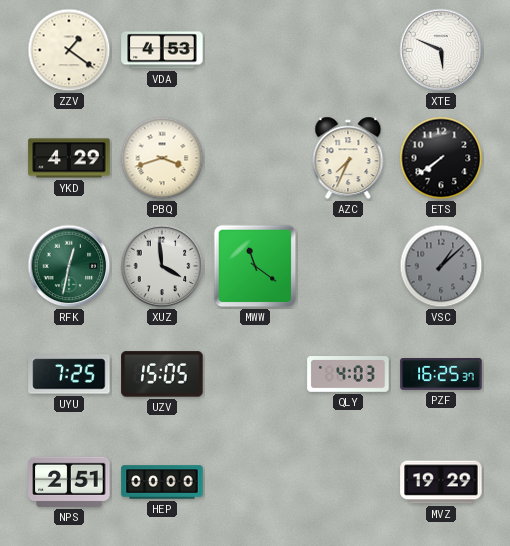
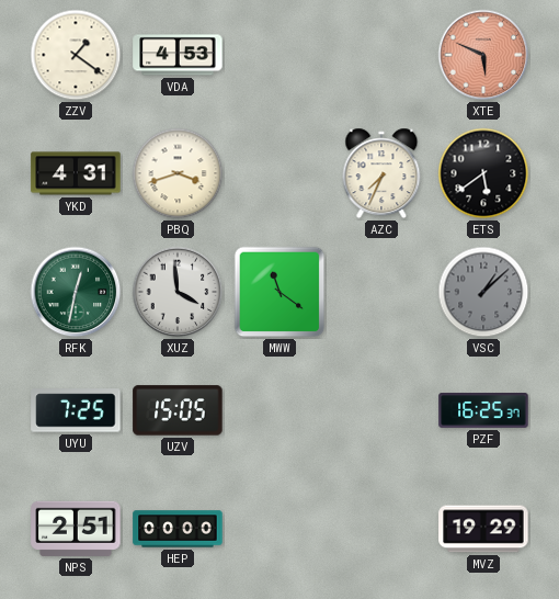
XTE dial: white -> salmon (483, 55)
YKD: 4:29 -> 4:31 (76, 173)
ETS: 7:39 -> 5:39 (483, 173)
QLY: 4:03 -> none (348, 374)
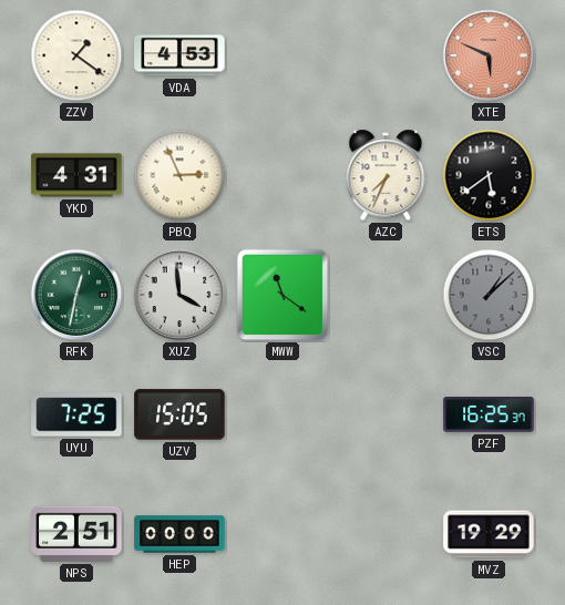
PBQ: 3:42 -> 2:56 (179, 175)
